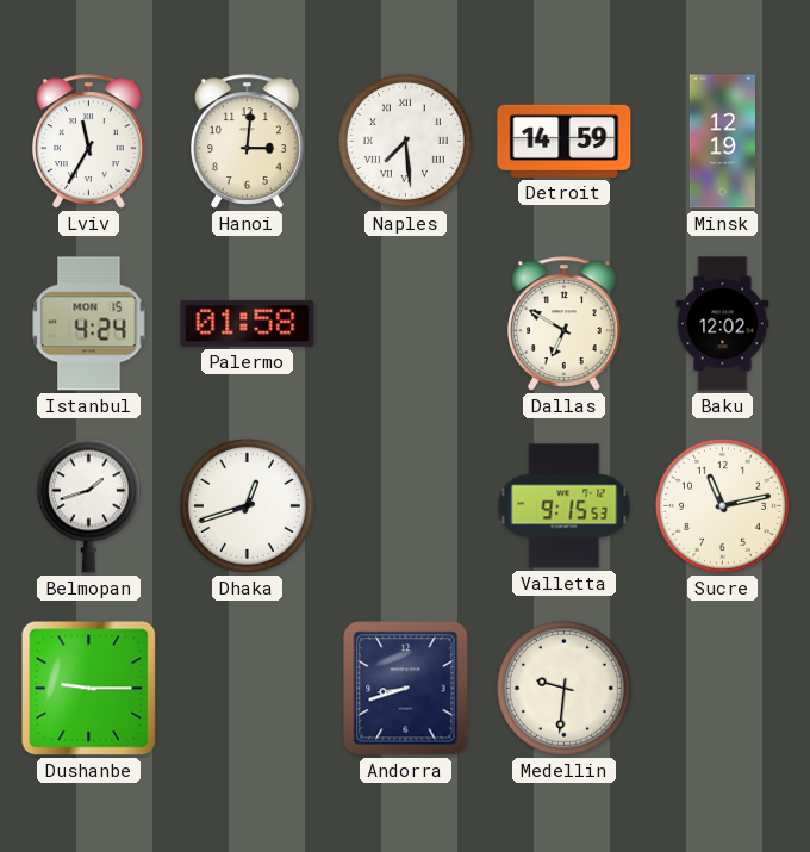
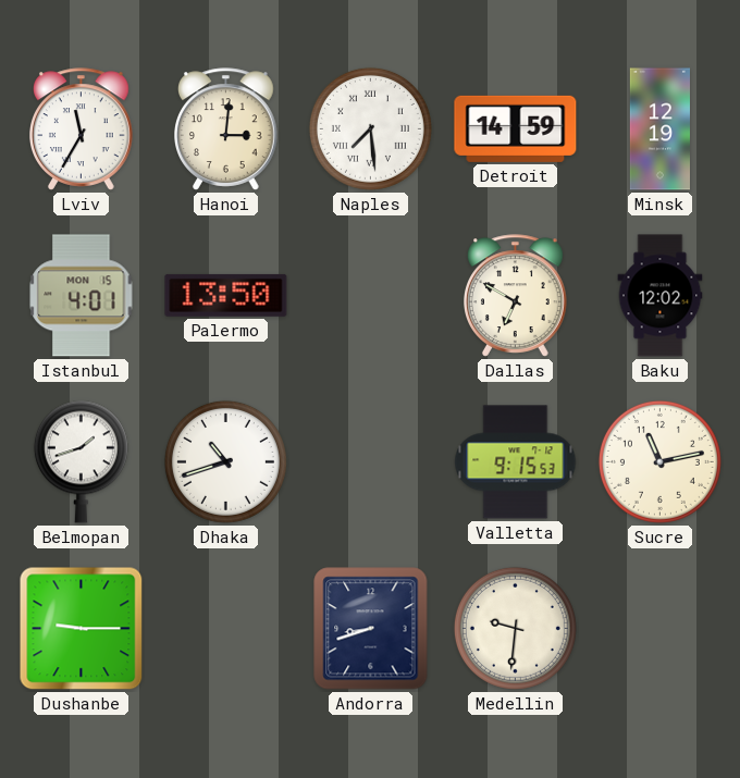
Istanbul: 4:24 -> 4:01 (82, 296)
Palermo: 01:58 -> 13:50 (226, 295)
Dhaka: 12:42 -> 10:42 (225, 461)
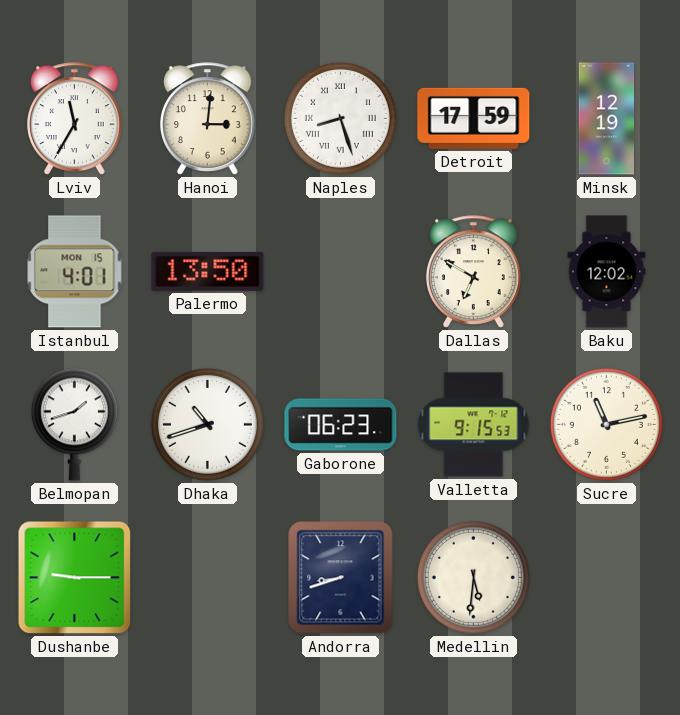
Naples: 7:29 -> 8:27 (340, 118)
Detroit: 14:59 -> 17:59 (474, 118)
Gaborone: none -> 06:23 (341, 425)
Medellin: 9:31 -> 5:31 (473, 577)
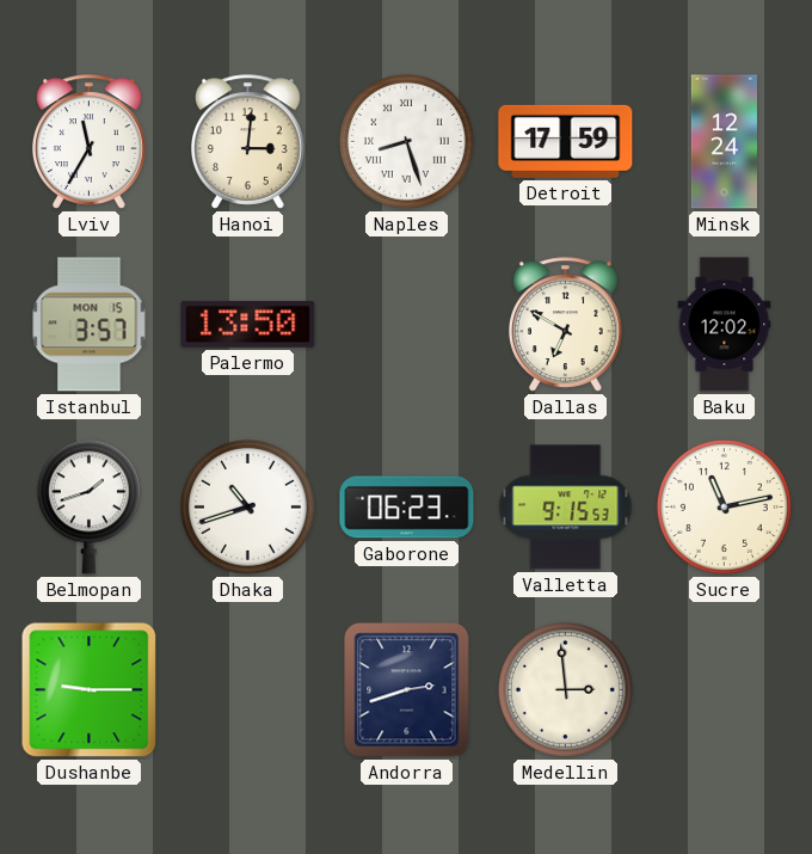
Minsk: 12:19 -> 12:24 (724, 142)
Istanbul: 4:01 -> 3:57 (90, 325)
Andorra: 8:42 -> 2:42 (407, 690)
Medellin: 5:31 -> 2:59 (565, 689)
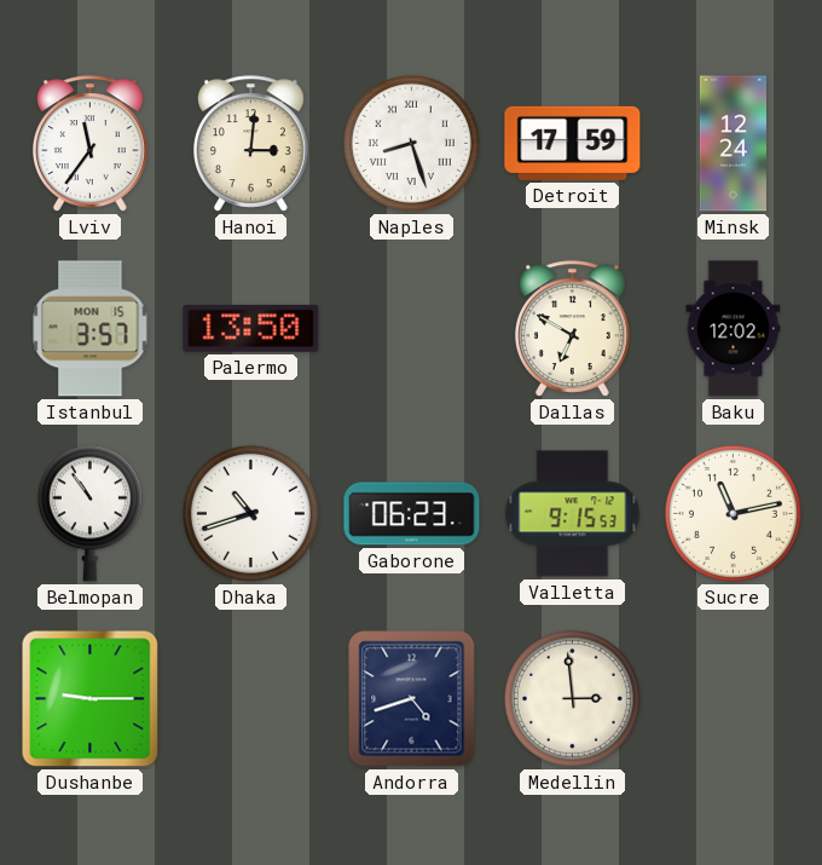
Lviv: 11:35 -> 11:36 (91, 144)
Belmopan: 1:42 -> 10:54 (89, 513)
Andorra: 2:42 -> 4:42 (412, 699)
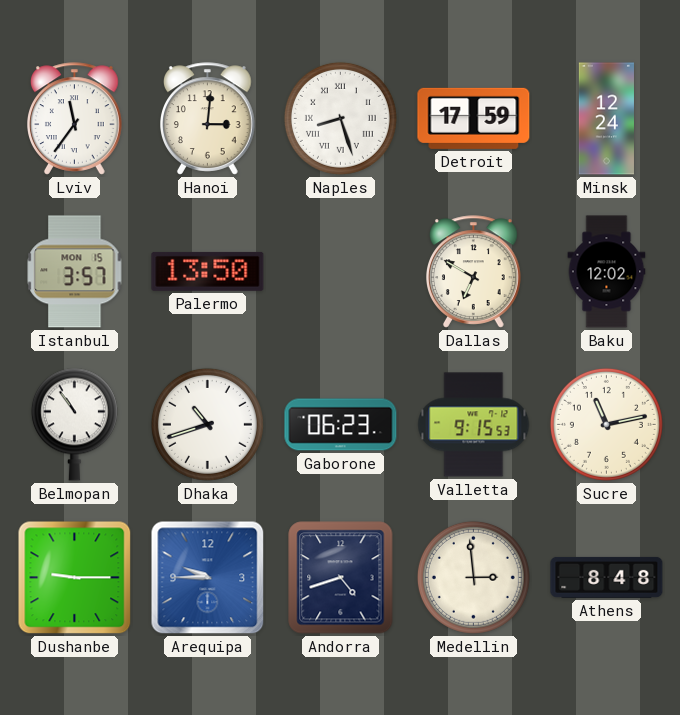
Arequipa: none -> 9:45 (208, 578)
Athens: none -> 8:48 (607, 577)
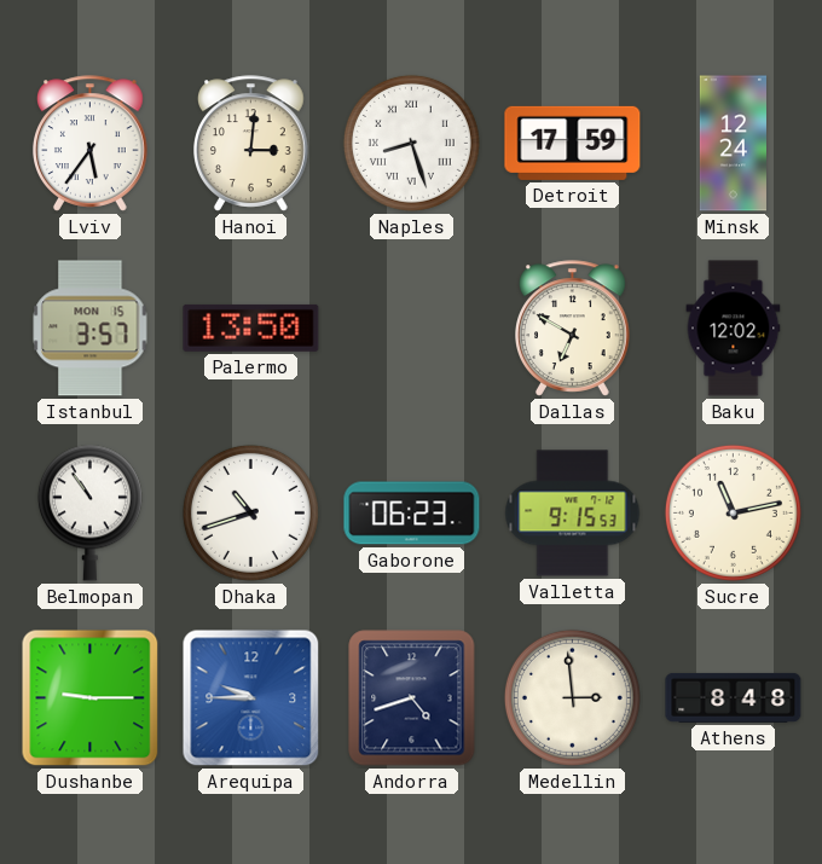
Lviv: 11:36 -> 5:36 (91, 144)
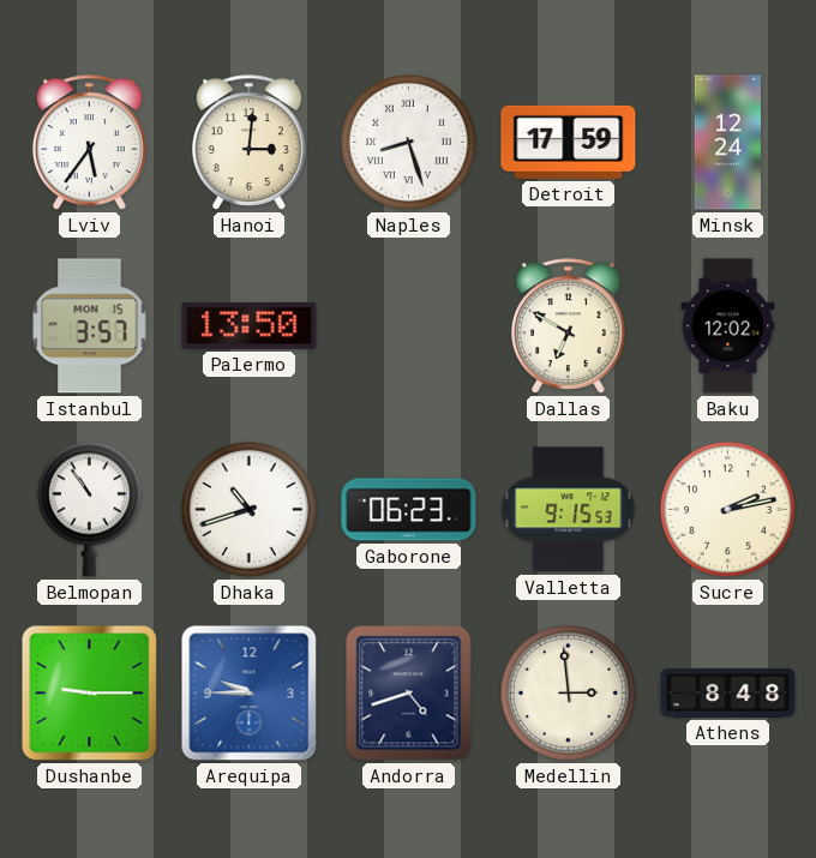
Sucre: 11:13 -> 2:13 (727, 509)
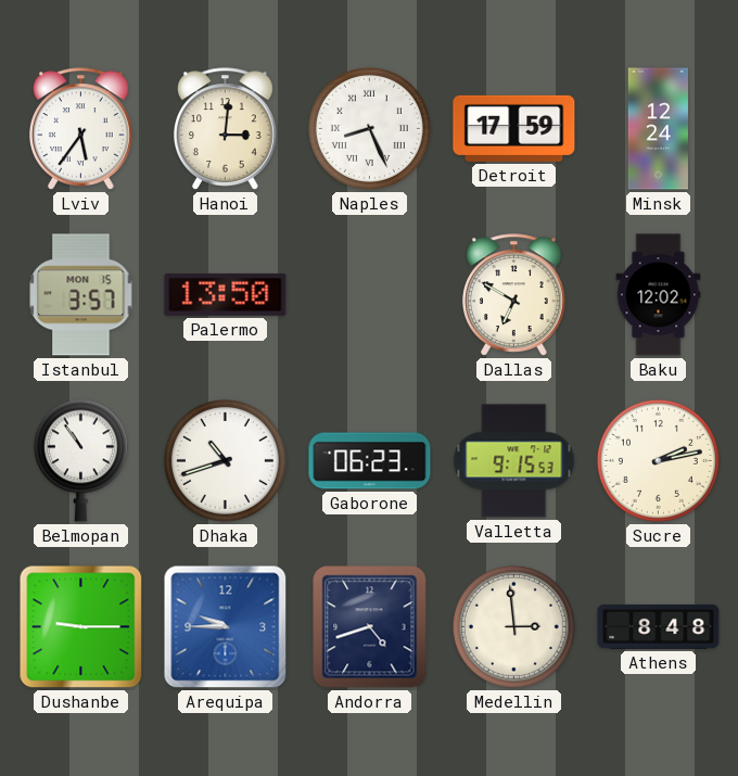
Naples: 8:27 -> 8:26 (369, 128)
